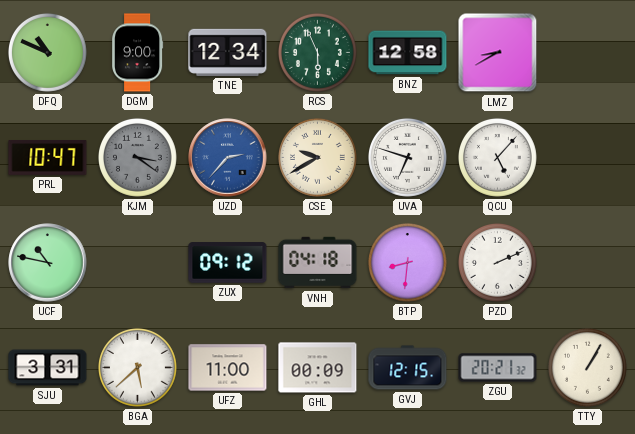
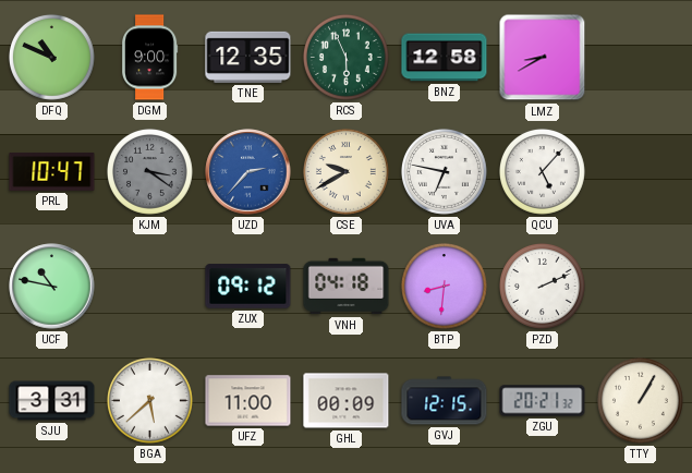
TNE: 12:34 -> 12:35 (248, 57)
UVA: 6:48 -> 6:47 (444, 171)
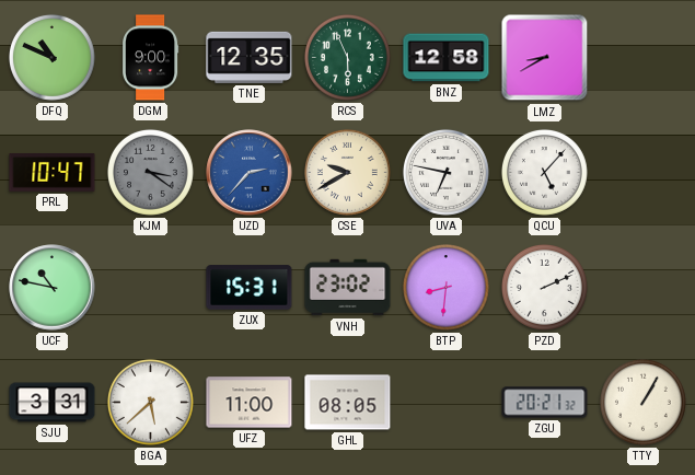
ZUX: 09:12 -> 15:31 (250, 288)
VNH: 04:18 -> 23:02 (348, 288)
GHL: 00:09 -> 08:05 (348, 403)
GVJ: 12:15 -> none (445, 401)
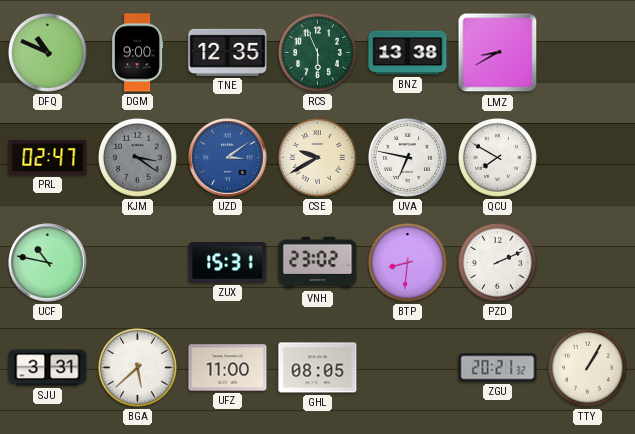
BNZ: 12:58 -> 13:38 (408, 53)
PRL: 10:47 -> 02:47 (48, 158)
UZD: 2:37 -> 3:09 (228, 158)
QCU: 5:07 -> 7:50 (497, 157)
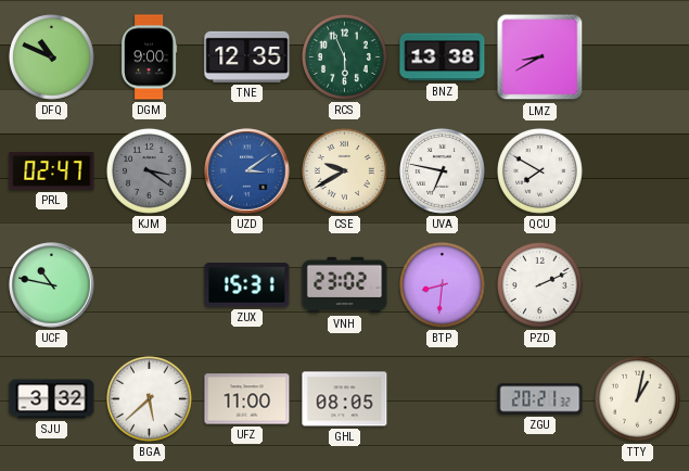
SJU: 3:31 -> 3:32 (52, 399)
TTY: 1:05 -> 1:02 (637, 398)
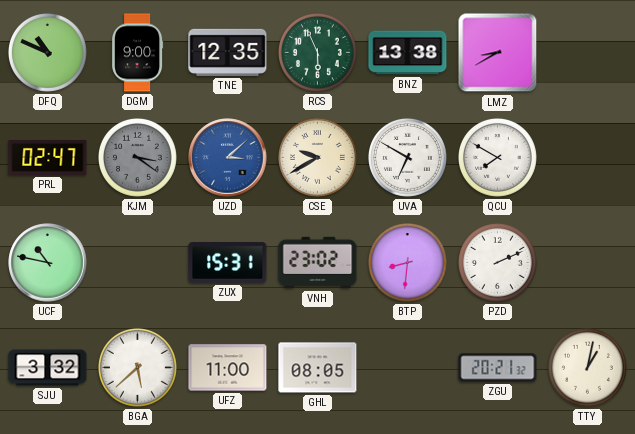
UZD: 3:09 -> 3:08 (228, 158)
UVA: 6:47 -> 6:50 (407, 157)
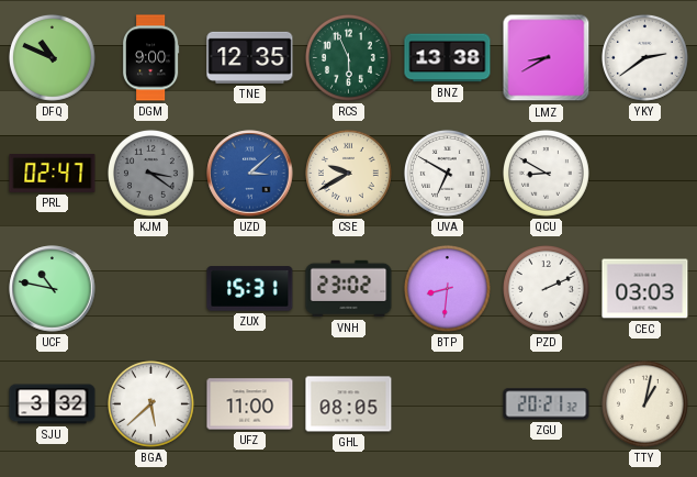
YKY: none -> 2:39 (644, 57)
QCU: 7:50 -> 8:50 (546, 173)
CEC: none -> 03:03 (645, 289)
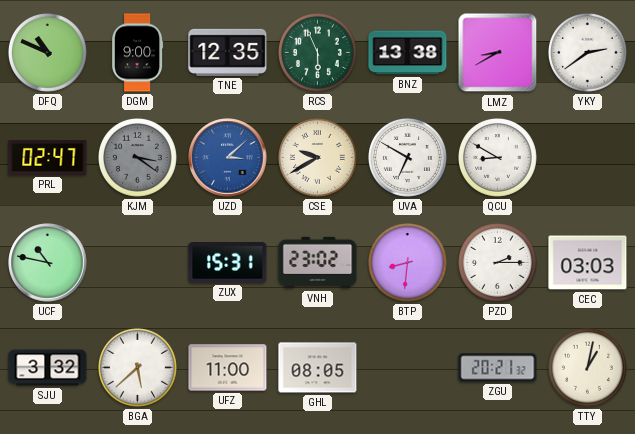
PZD: 2:11 -> 2:15 (497, 262)
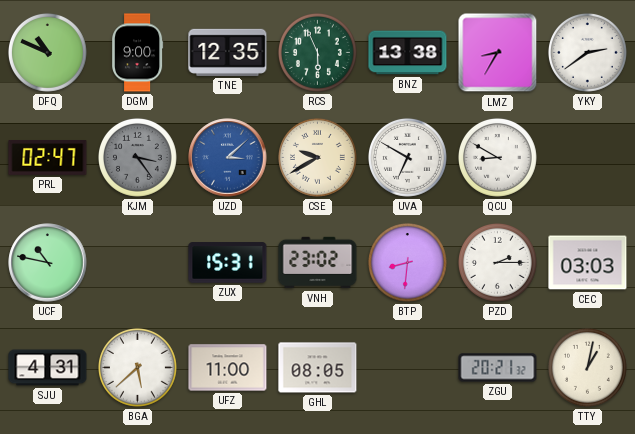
LMZ: 8:40 -> 8:35 (498, 53)
KJM: 3:21 -> 3:24 (137, 157)
SJU: 3:32 -> 4:31 (48, 368)
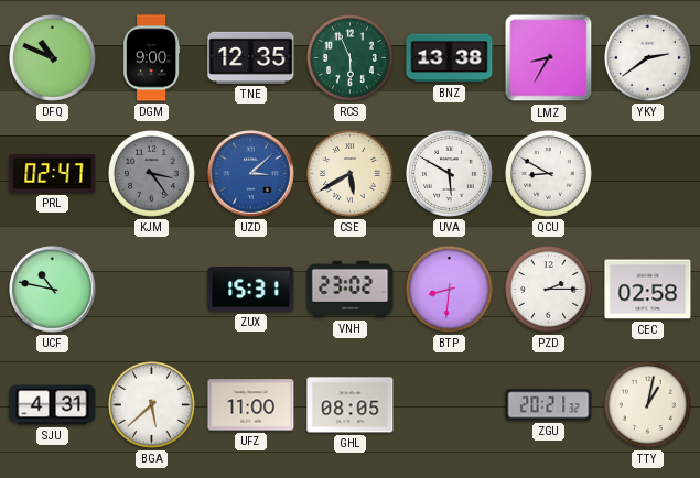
CSE: 9:40 -> 5:40 (349, 173)
UVA: 6:50 -> 5:50 (449, 173)
CEC: 03:03 -> 02:58 (648, 290)
